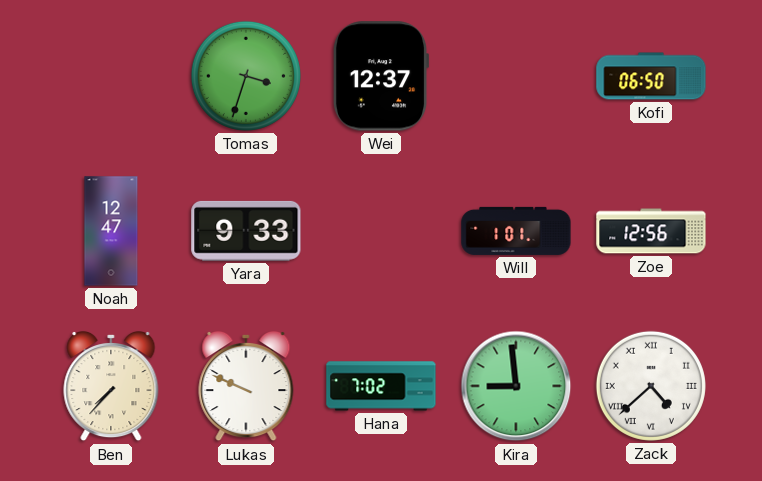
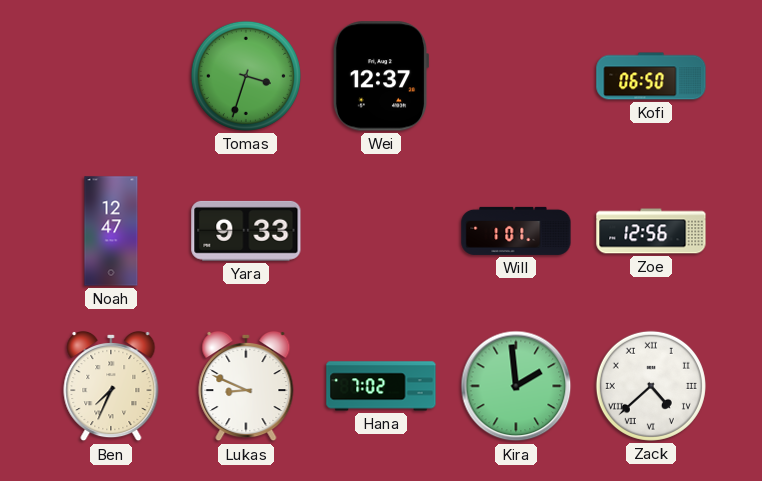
Ben: 7:37 -> 7:34 (111, 386)
Lukas: 9:49 -> 8:49 (246, 386)
Kira: 8:59 -> 1:59 (516, 386)
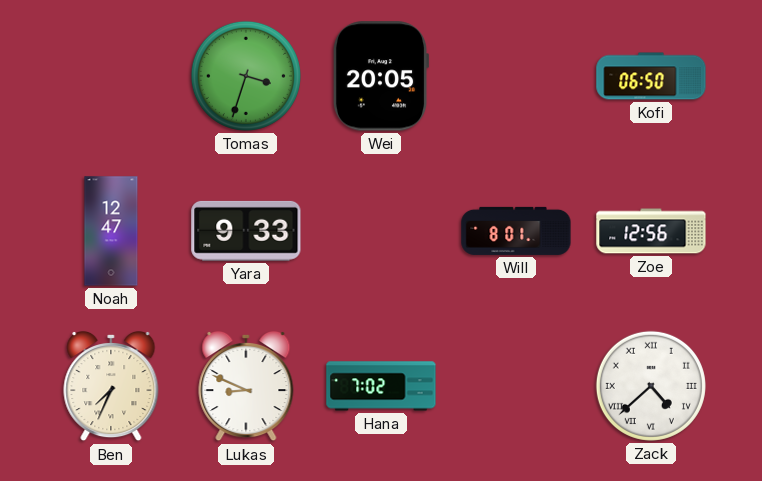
Wei: 12:37 -> 20:05 (381, 76)
Will: 1:01 -> 8:01 (516, 231)
Kira: 1:59 -> none (516, 386)
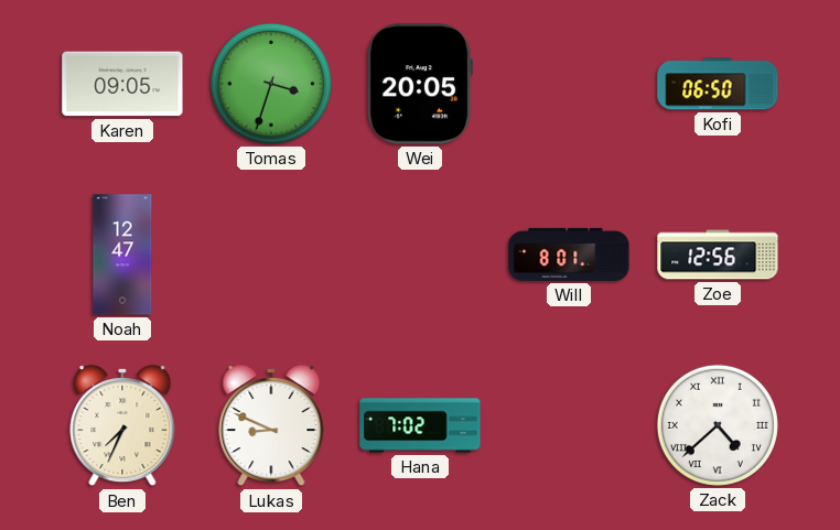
Karen: none -> 09:05 (122, 84)
Yara: 9:33 -> none (246, 231)
